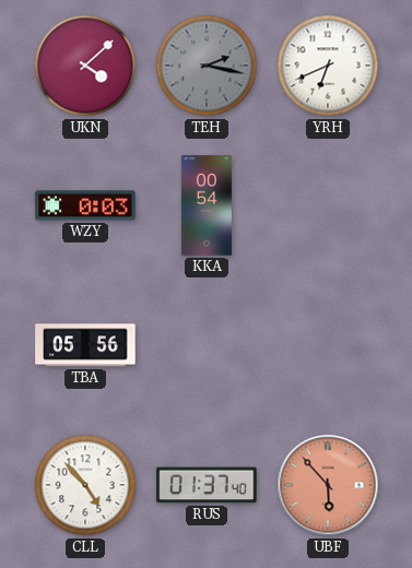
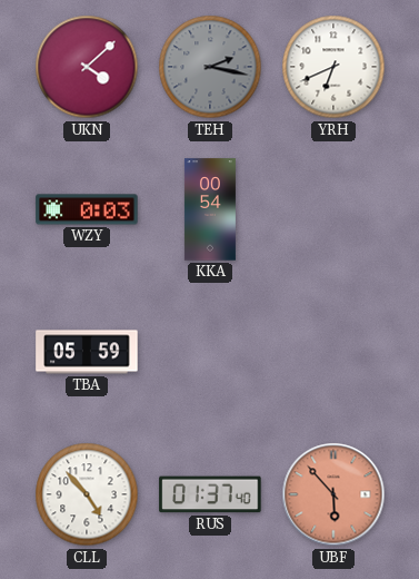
TBA: 05:56 -> 05:59 (87, 352)
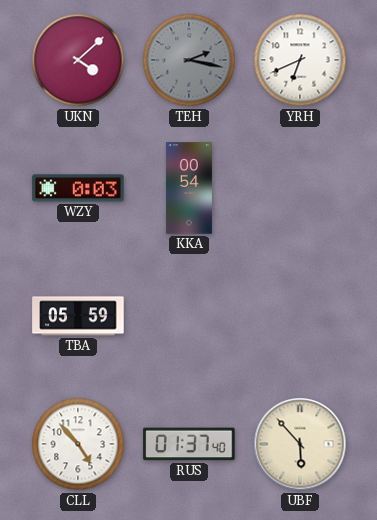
UBF dial: salmon -> cream (300, 444)
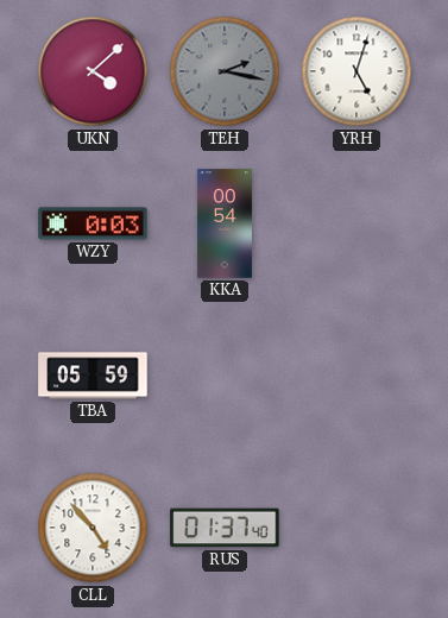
YRH: 6:41 -> 5:03 (356, 71)
UBF: 5:53 -> none (300, 444)
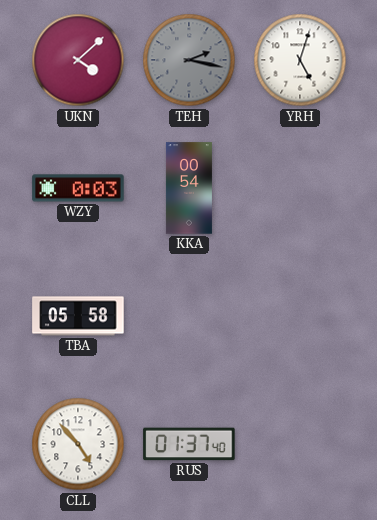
TBA: 05:59 -> 05:58 (78, 316)
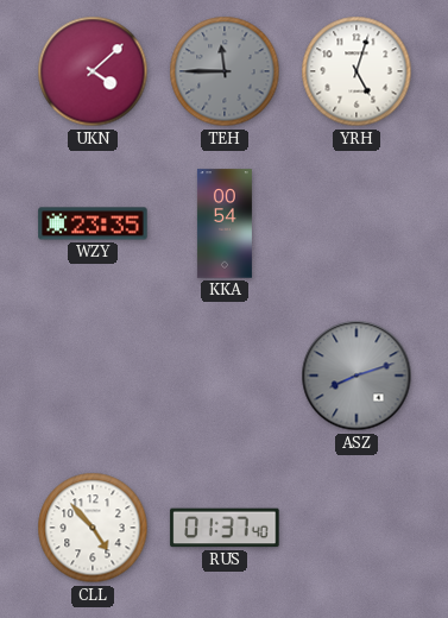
TEH: 2:17 -> 11:45 (225, 71)
WZY: 0:03 -> 23:35 (93, 223)
TBA: 05:58 -> none (78, 316)
ASZ: none -> 8:12 (356, 376)
